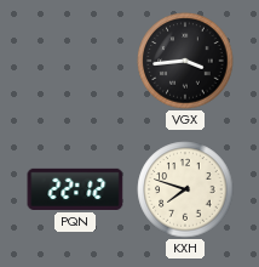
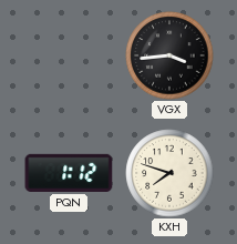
PQN: 22:12 -> 1:12 (69, 173)
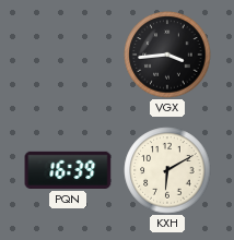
PQN: 1:12 -> 16:39 (68, 170)
KXH: 7:48 -> 6:10 (167, 170)
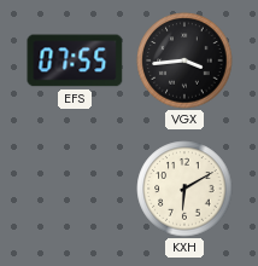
EFS: none -> 07:55 (75, 60)
PQN: 16:39 -> none (68, 170)
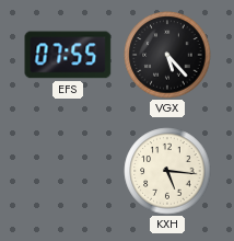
VGX: 3:44 -> 5:23 (167, 55)
KXH: 6:10 -> 5:16 (167, 171)
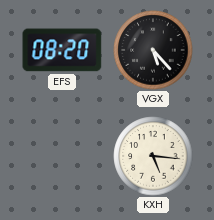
EFS: 07:55 -> 08:20 (62, 50)
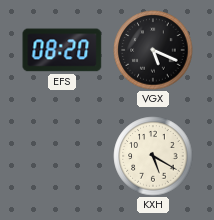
VGX: 5:23 -> 5:19 (153, 50)
KXH: 5:16 -> 5:20 (153, 156)
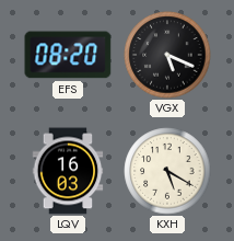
LQV: none -> 16:03 (68, 171)
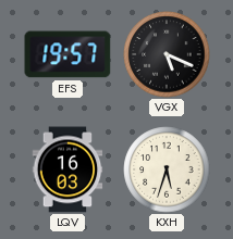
EFS: 08:20 -> 19:57 (68, 54)
KXH: 5:20 -> 5:33 (167, 169)
